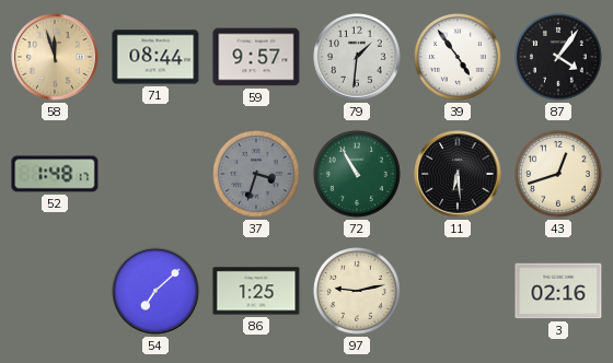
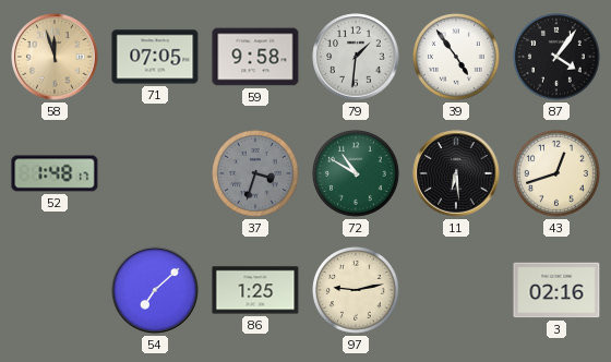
71: 08:44 -> 07:05 (155, 57)
59: 9:57 -> 9:58 (255, 57)
72: 10:55 -> 10:50 (357, 174)
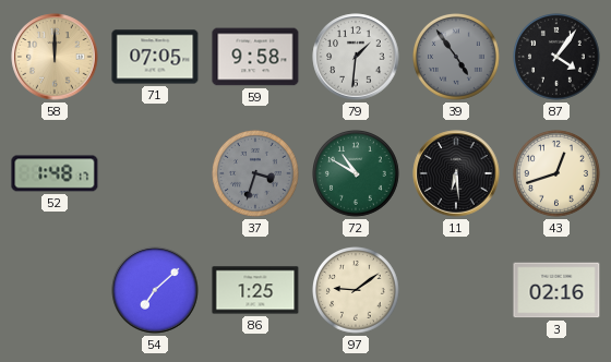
58: 11:57 -> 12:00 (55, 57)
39 dial: white -> grey (457, 58)
97: 9:13 -> 9:09 (357, 291)
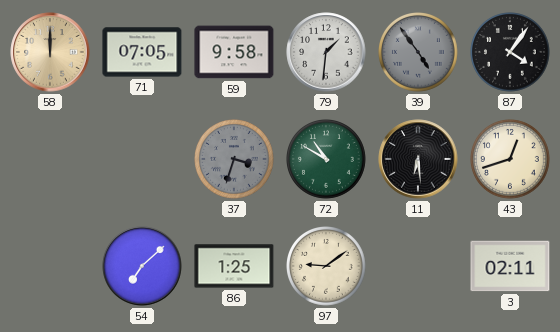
52: 1:48 -> none (55, 173)
3: 02:16 -> 02:11 (510, 266)
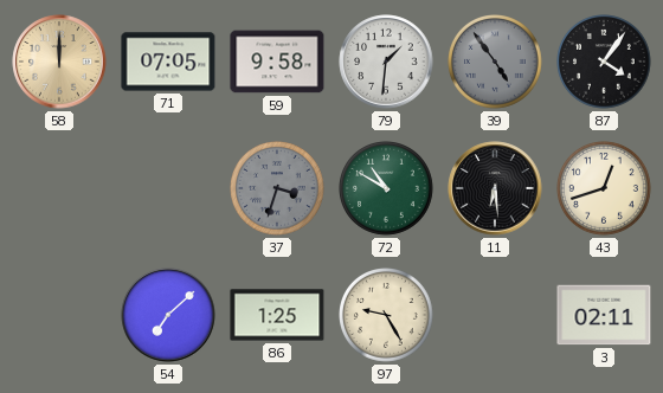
97: 9:09 -> 9:25 (387, 316)
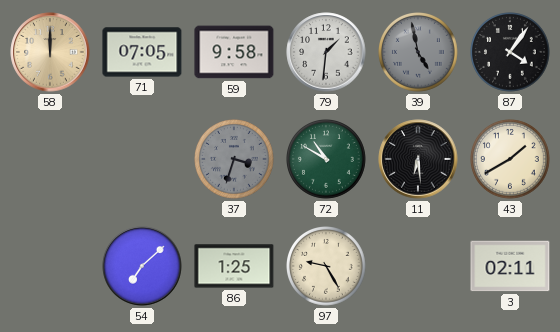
39: 4:54 -> 4:58 (419, 53)
43: 12:42 -> 1:40 (511, 160)
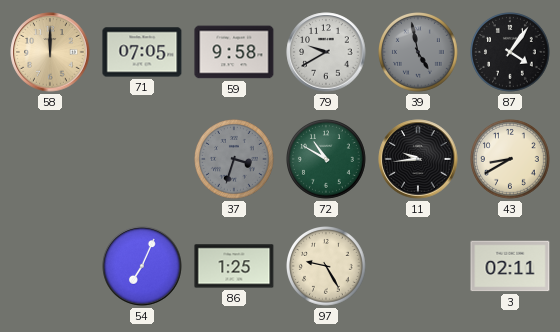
79: 1:31 -> 9:40 (326, 52)
11: 6:29 -> 9:44 (418, 159)
43: 1:40 -> 8:40 (511, 160)
54: 7:08 -> 7:04 (142, 266)
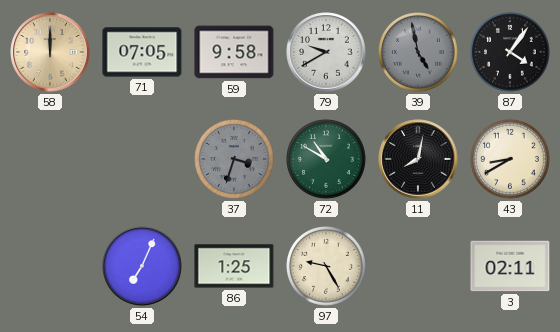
11: 9:44 -> 8:02 (418, 159)
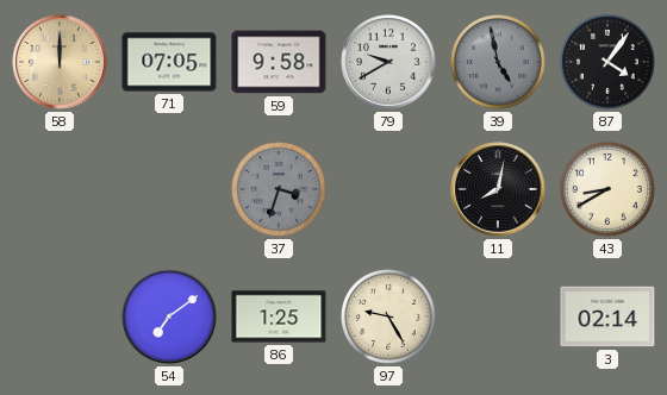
72: 10:50 -> none (327, 160)
54: 7:04 -> 7:09 (169, 316)
3: 02:11 -> 02:14 (607, 316)
